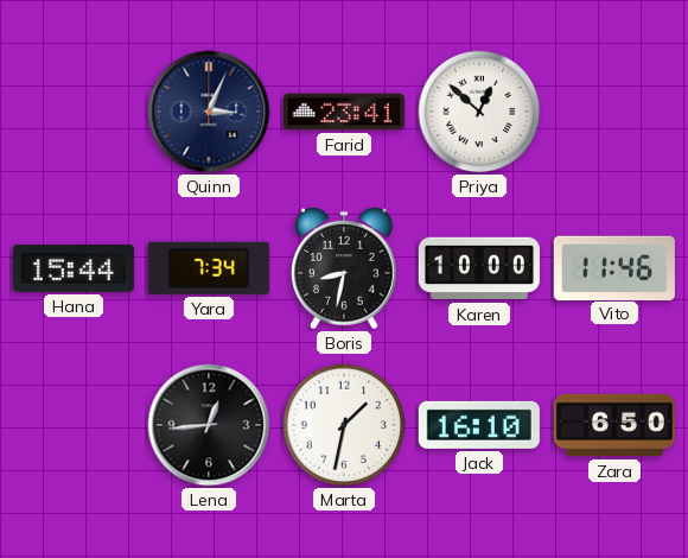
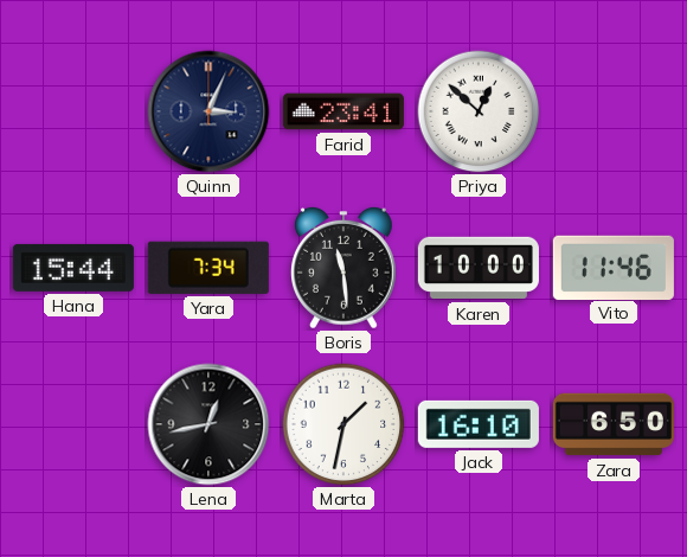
Boris: 8:32 -> 11:29 (343, 268)
Lena: 12:44 -> 12:43 (208, 424)
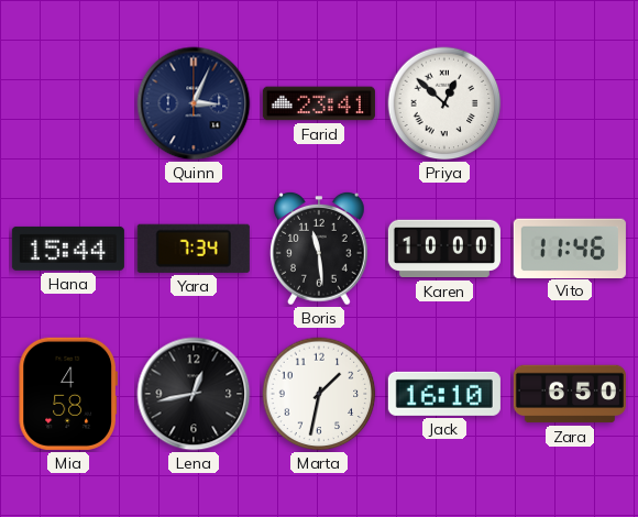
Mia: none -> 4:58 (67, 394)
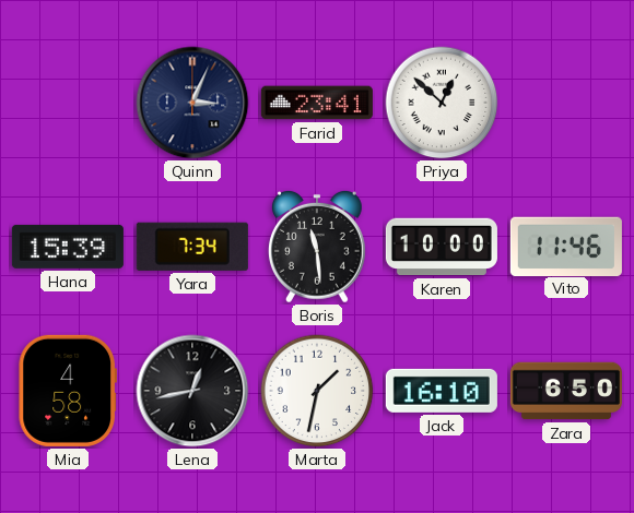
Hana: 15:44 -> 15:39 (68, 247)
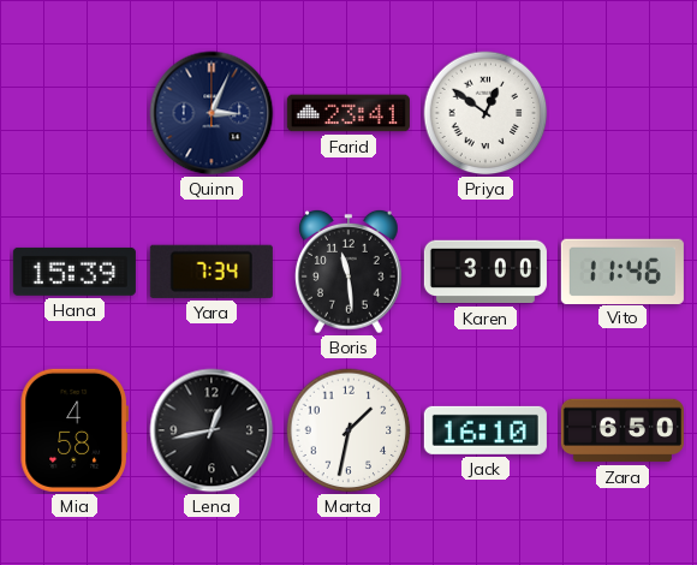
Priya: 12:52 -> 12:51 (485, 113)
Karen: 10:00 -> 3:00 (485, 272)
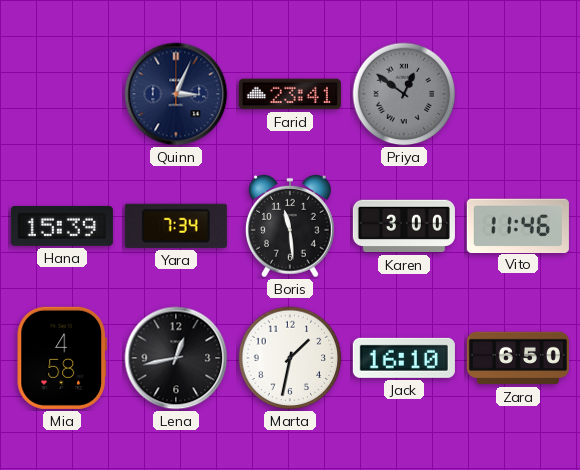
Priya dial: white -> grey (404, 94)
